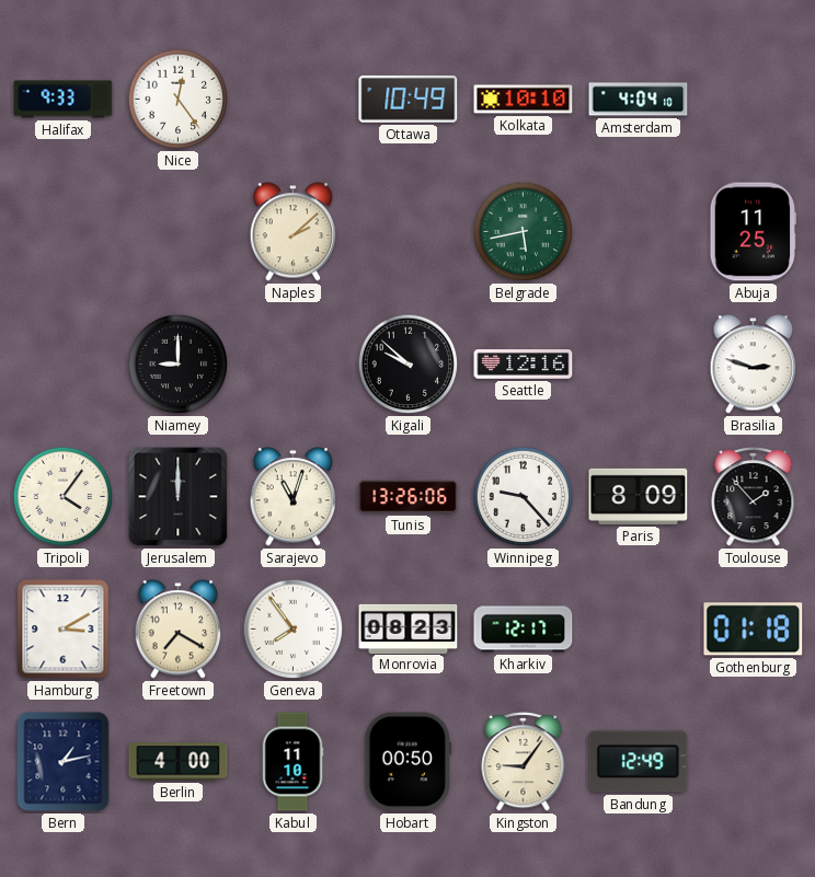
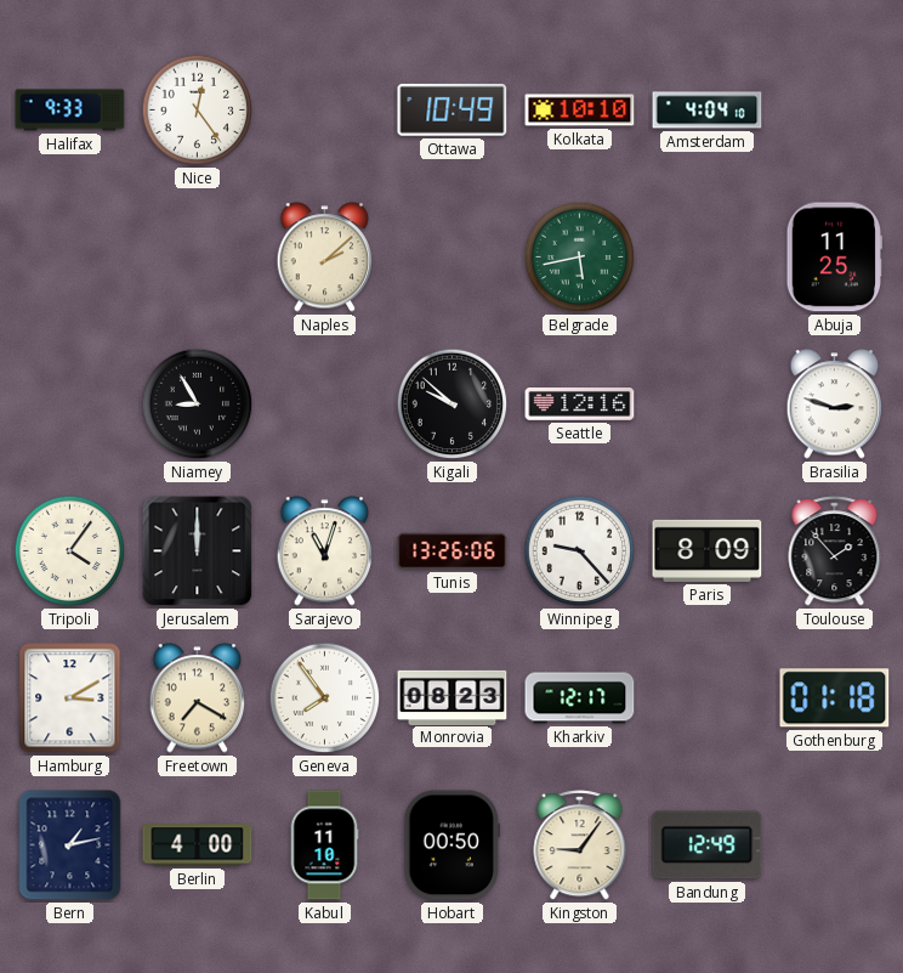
Niamey: 9:00 -> 8:55 (198, 405)
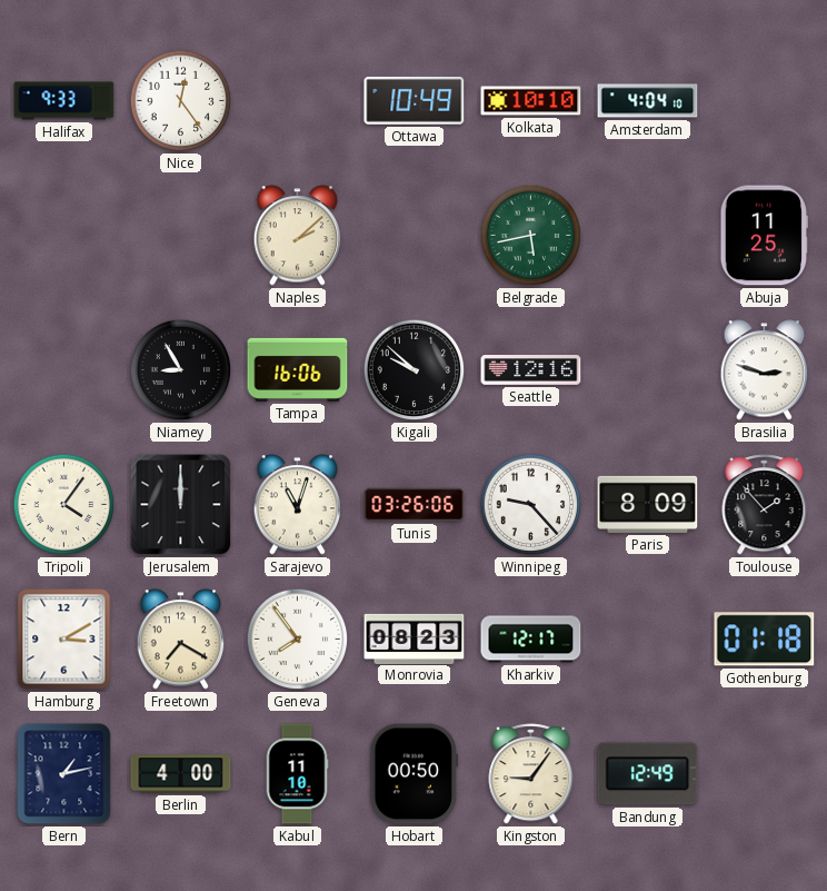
Tampa: none -> 16:06 (298, 369)
Tunis: 13:26 -> 03:26 (415, 505)
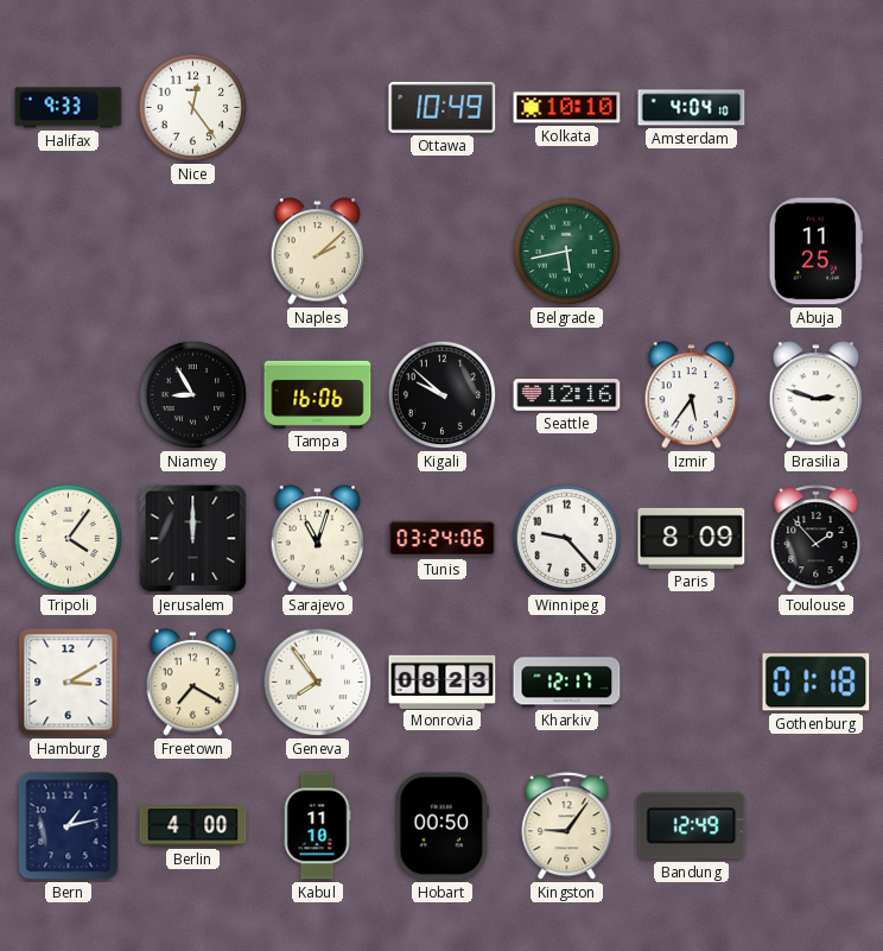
Izmir: none -> 5:36 (692, 395)
Tunis: 03:26 -> 03:24 (443, 539)
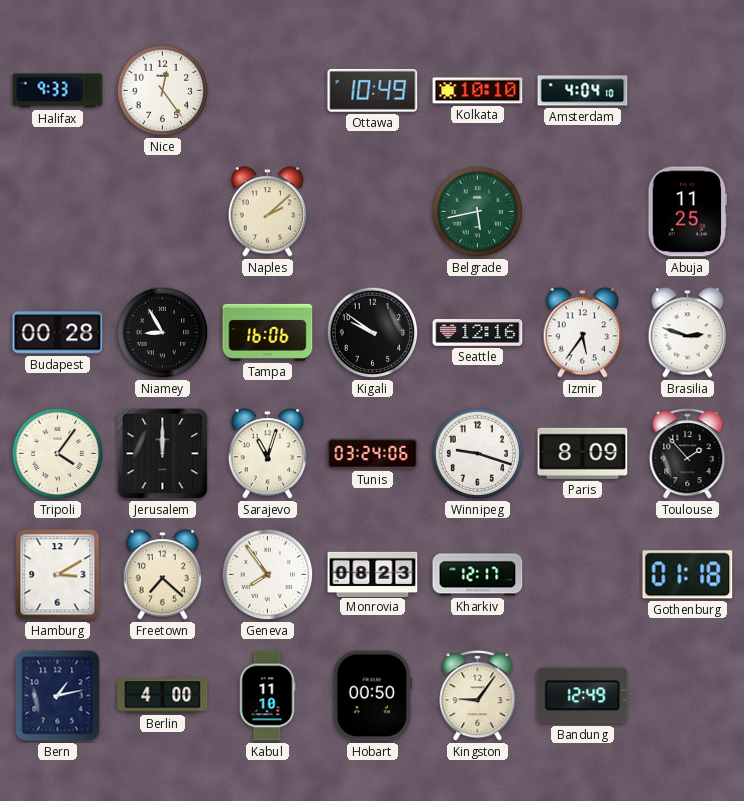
Budapest: none -> 00:28 (58, 333)
Kigali: 9:52 -> 9:51 (373, 333)
Winnipeg: 9:23 -> 9:18 (478, 454)
Freetown: 7:20 -> 7:22 (163, 575)
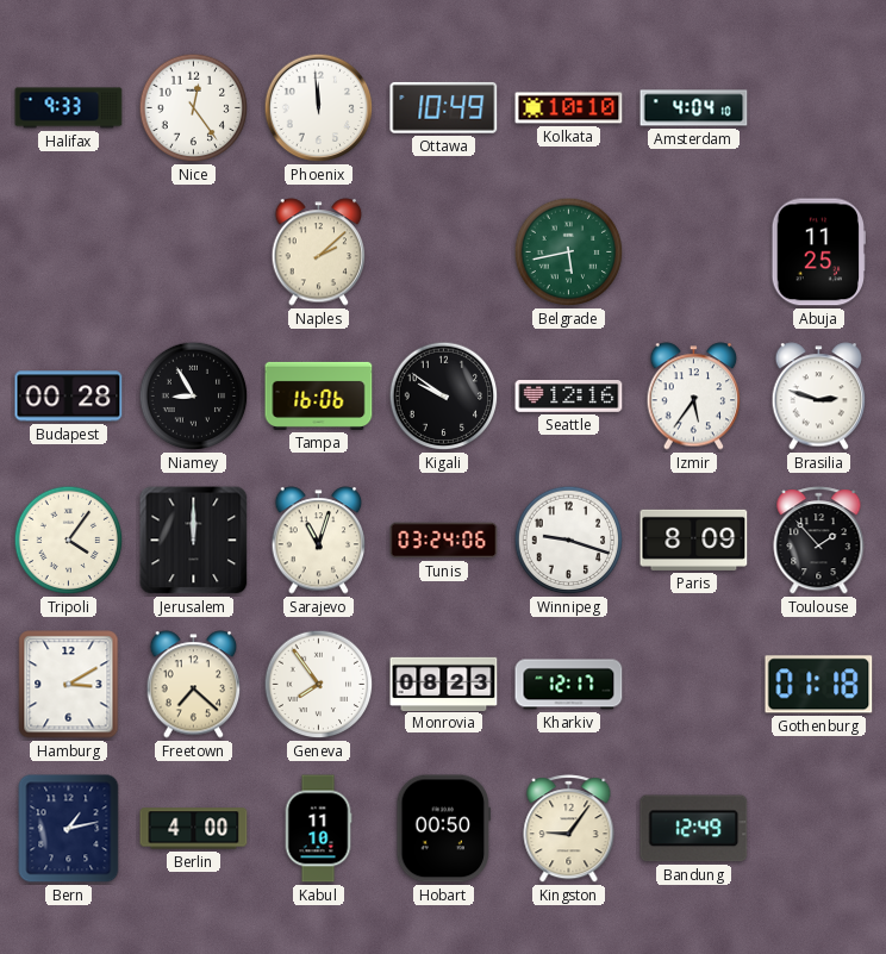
Phoenix: none -> 11:59 (319, 108)
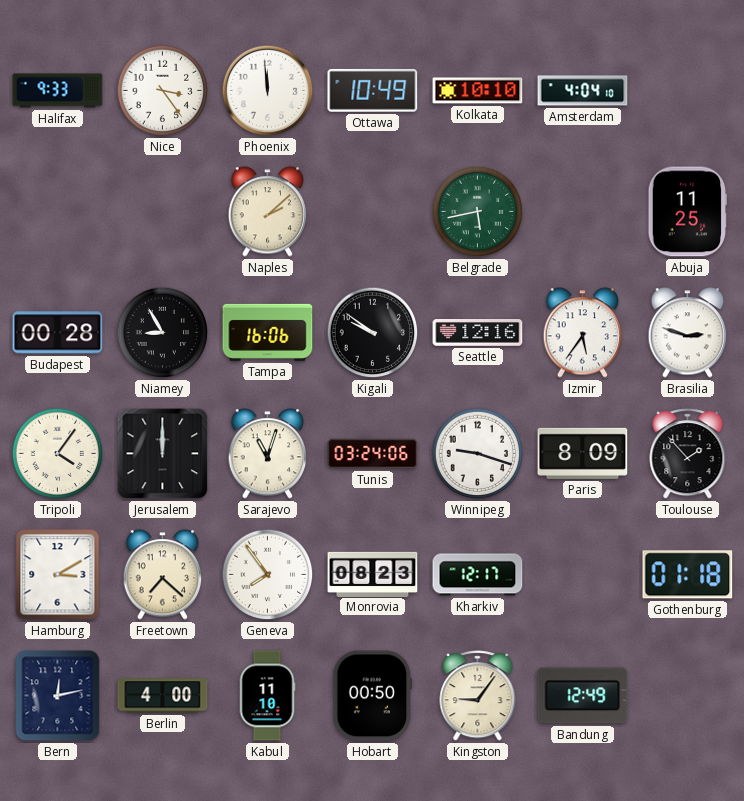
Nice: 12:24 -> 3:24 (163, 91)
Bern: 1:13 -> 12:13 (58, 696)
